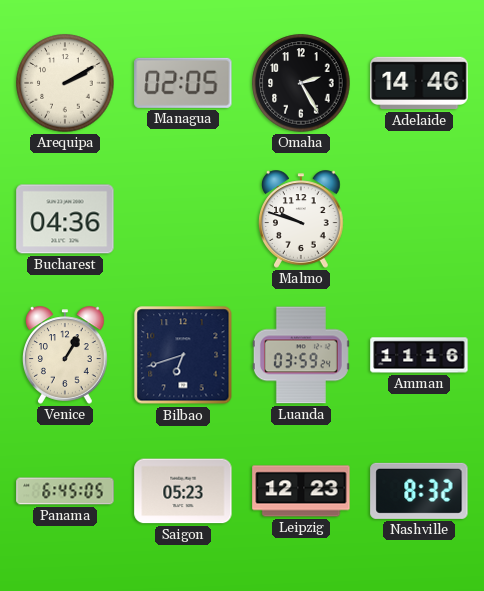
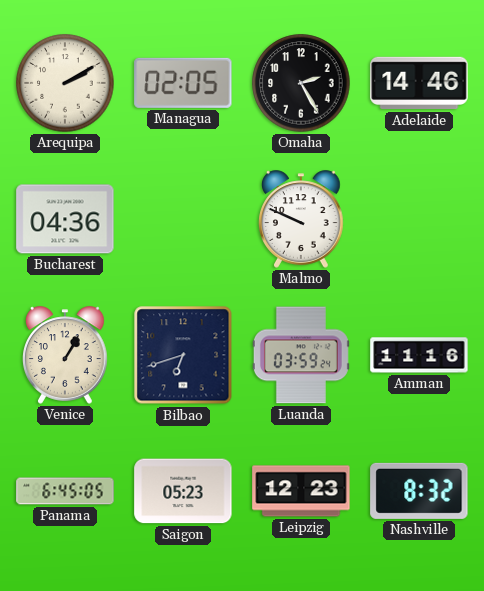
Malmo: 9:48 -> 9:49 (302, 219)
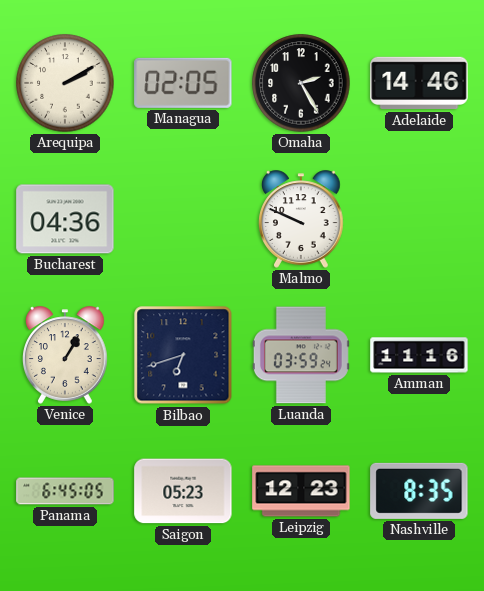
Nashville: 8:32 -> 8:35 (419, 491)
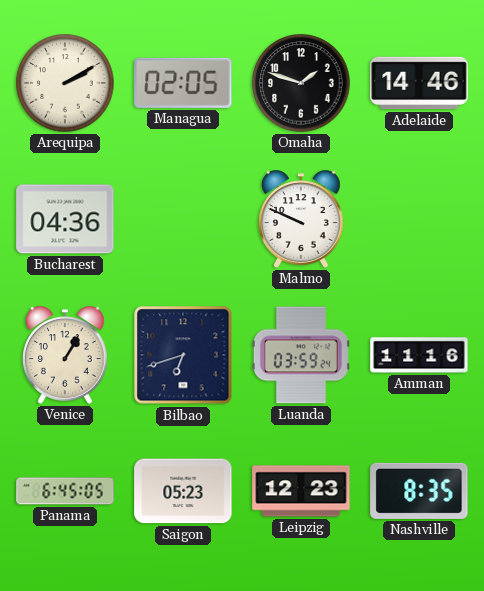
Omaha: 2:25 -> 1:48 (301, 83)
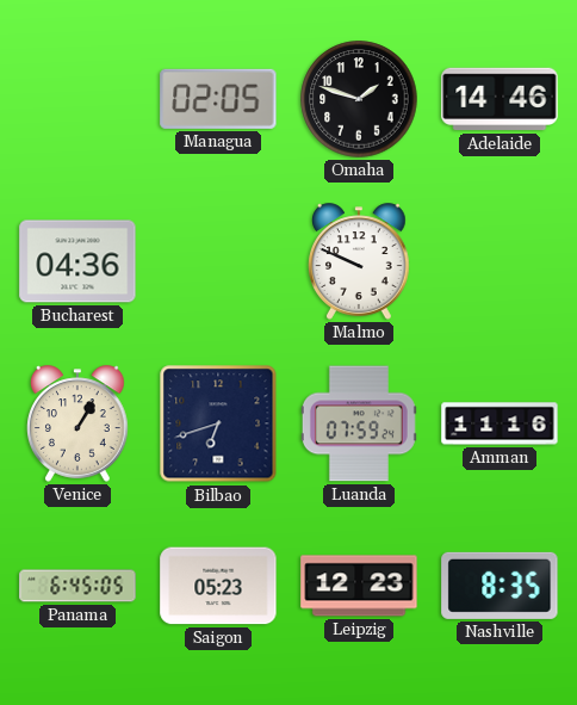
Arequipa: 2:10 -> none (65, 83)
Luanda: 03:59 -> 07:59 (359, 423)
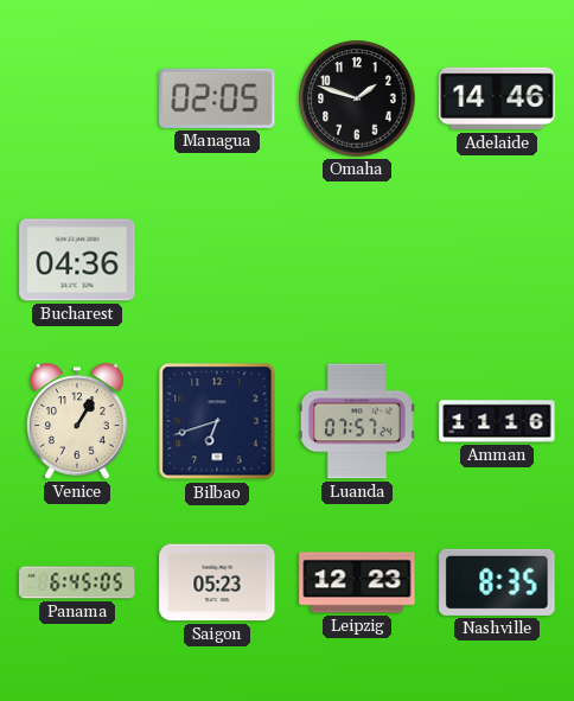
Malmo: 9:49 -> none (360, 261)
Luanda: 07:59 -> 07:57 (357, 421)
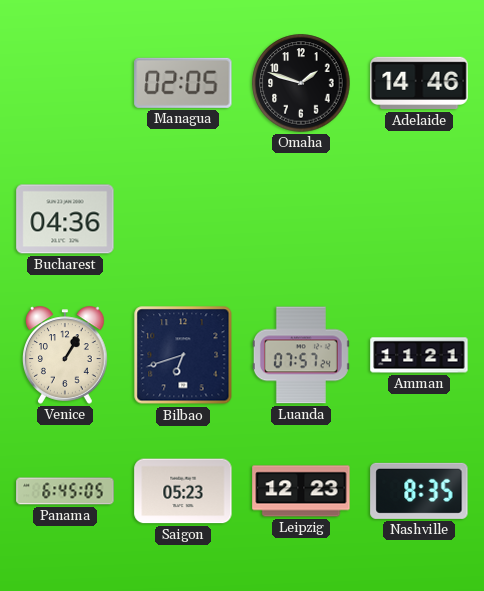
Amman: 11:16 -> 11:21 (419, 355)
